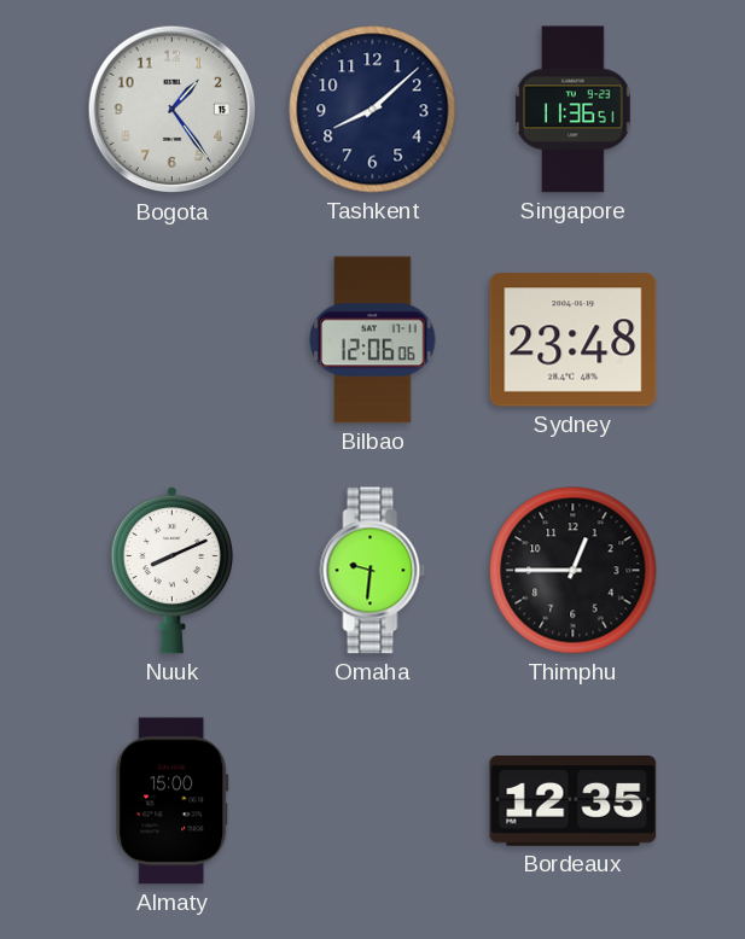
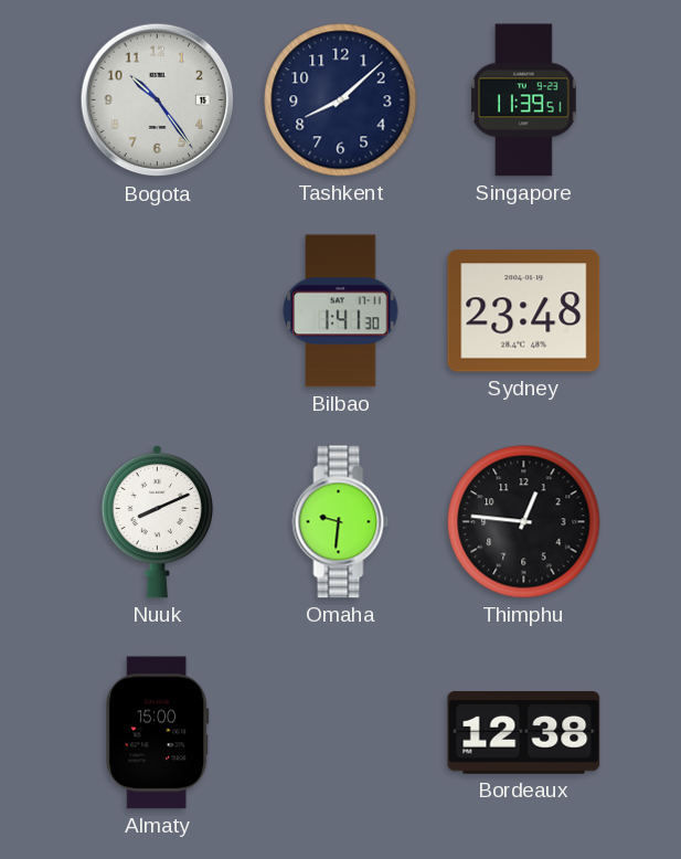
Bogota: 1:24 -> 10:24 (158, 100)
Singapore: 11:36 -> 11:39 (524, 100)
Bilbao: 12:06 -> 1:41 (341, 311)
Thimphu: 12:45 -> 12:46 (524, 522)
Bordeaux: 12:35 -> 12:38 (524, 733)
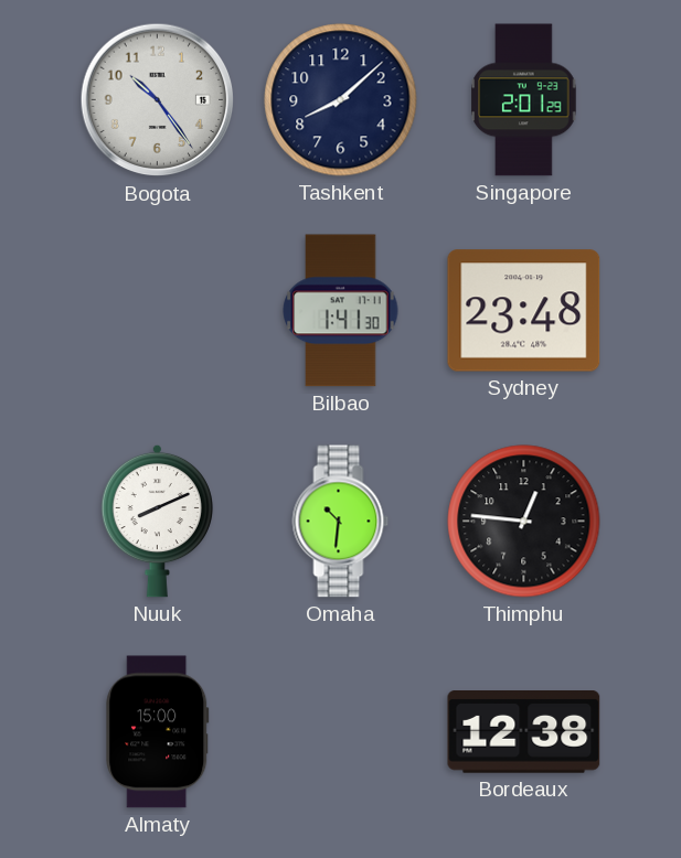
Singapore: 11:39 -> 2:01 (524, 100)
Omaha: 9:31 -> 10:31 (341, 522)
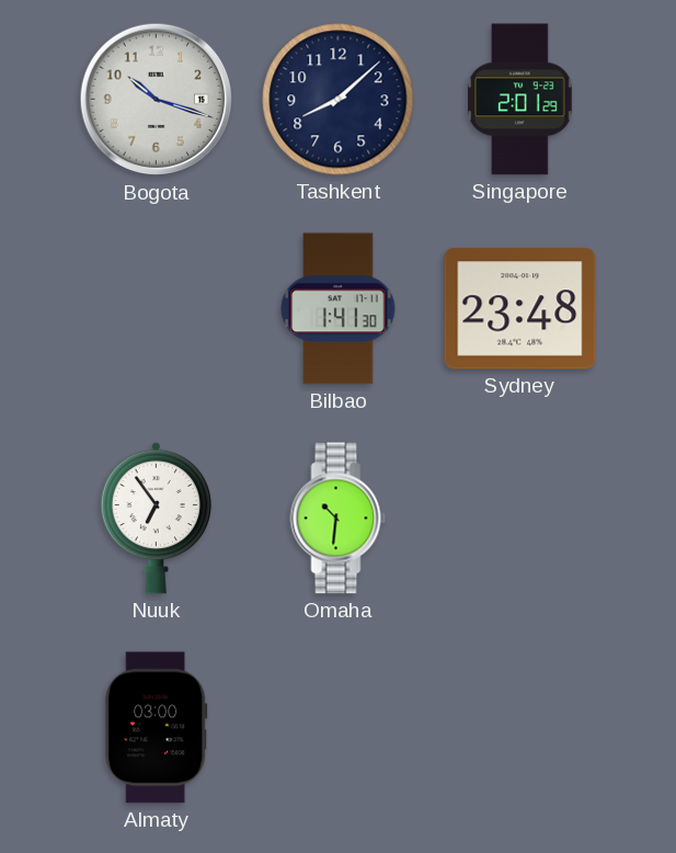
Bogota: 10:24 -> 10:18 (157, 100)
Nuuk: 8:11 -> 6:54 (156, 518)
Thimphu: 12:46 -> none (524, 522)
Almaty: 15:00 -> 03:00 (157, 728)
Bordeaux: 12:38 -> none (524, 732)
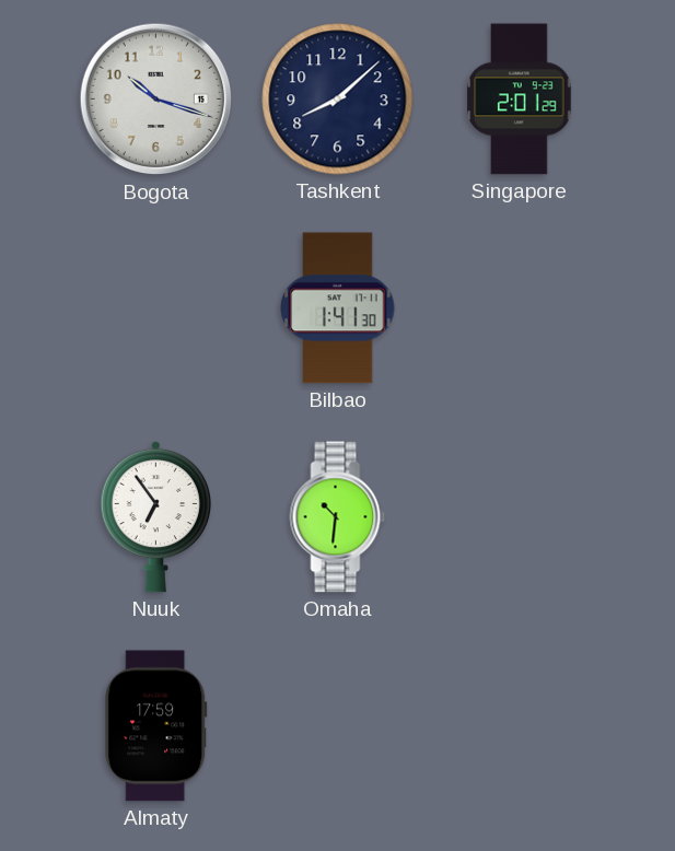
Sydney: 23:48 -> none (520, 309)
Almaty: 03:00 -> 17:59 (156, 726)
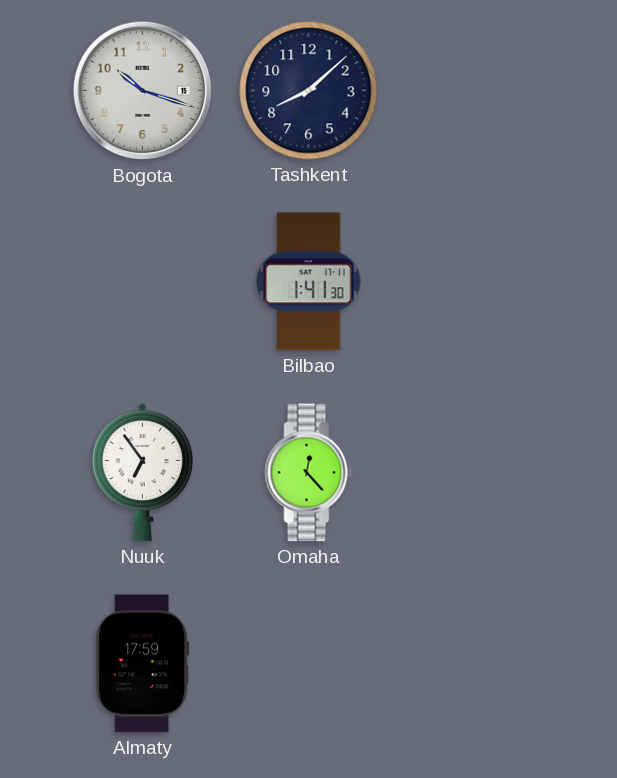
Singapore: 2:01 -> none (520, 100)
Omaha: 10:31 -> 12:23 (309, 473)
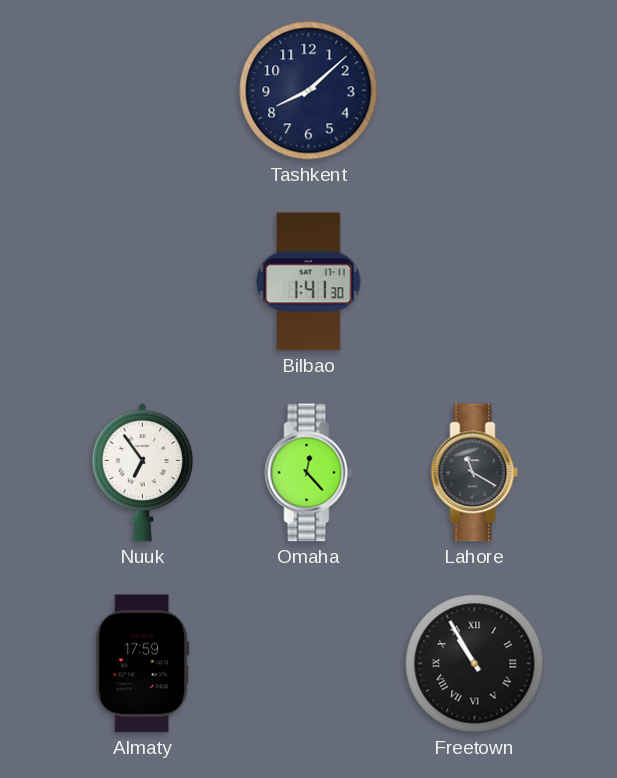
Bogota: 10:18 -> none (143, 91)
Lahore: none -> 11:20 (475, 473)
Freetown: none -> 10:55 (475, 664)
